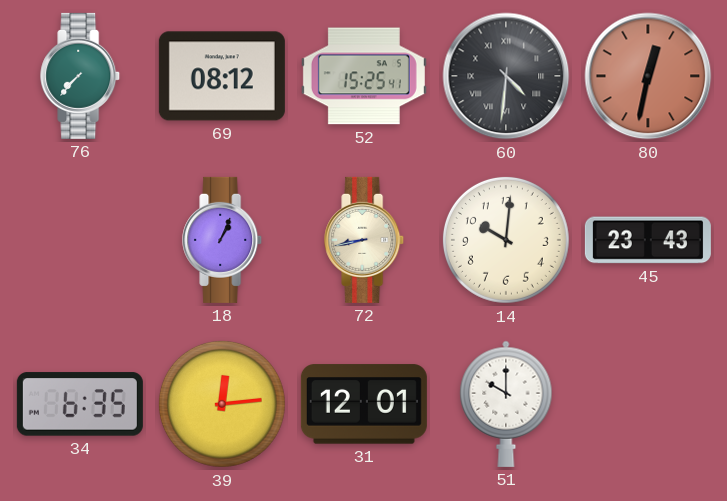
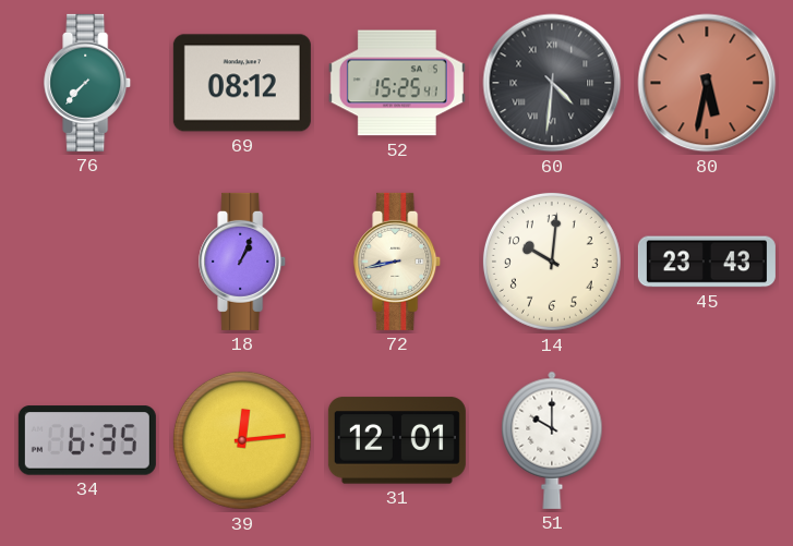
80: 12:32 -> 5:32 (707, 83)
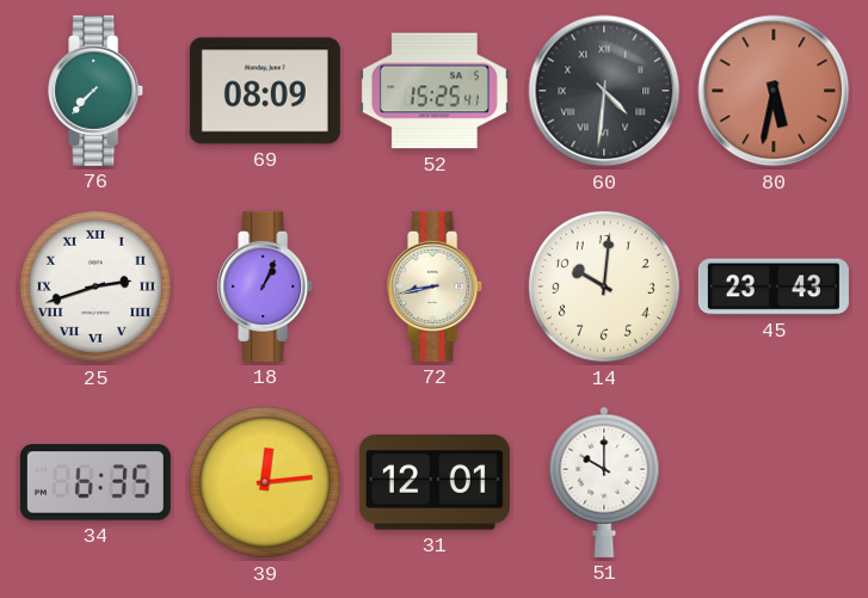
69: 08:12 -> 08:09 (265, 91)
25: none -> 2:42 (96, 286)
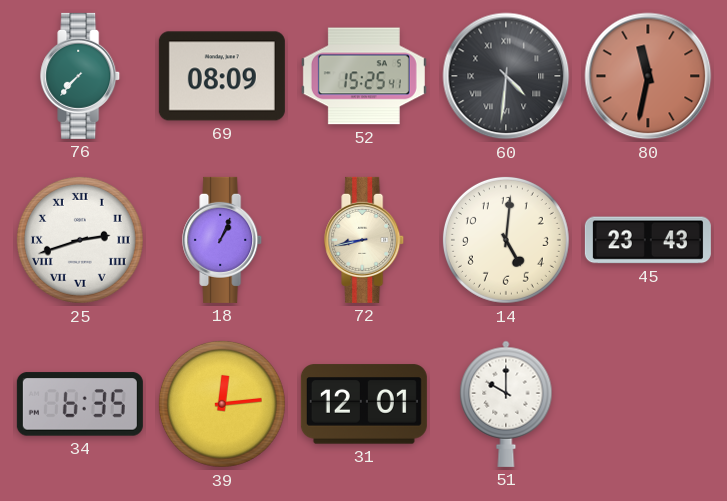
80: 5:32 -> 11:32 (648, 76)
14: 10:01 -> 5:01 (506, 240)
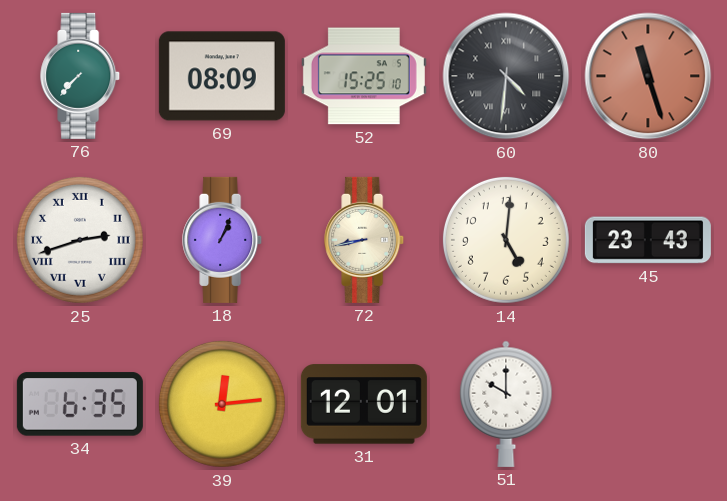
52: 15:25:41 -> 15:25:10 (364, 76)
80: 11:32 -> 11:27 (648, 76)
